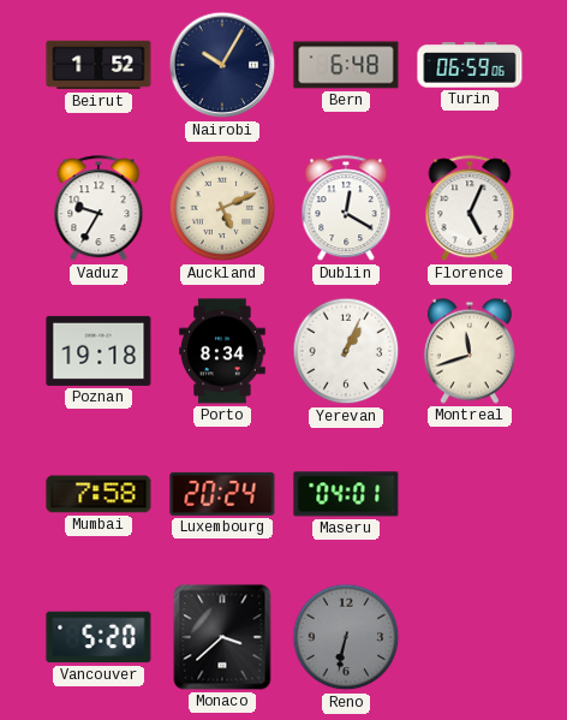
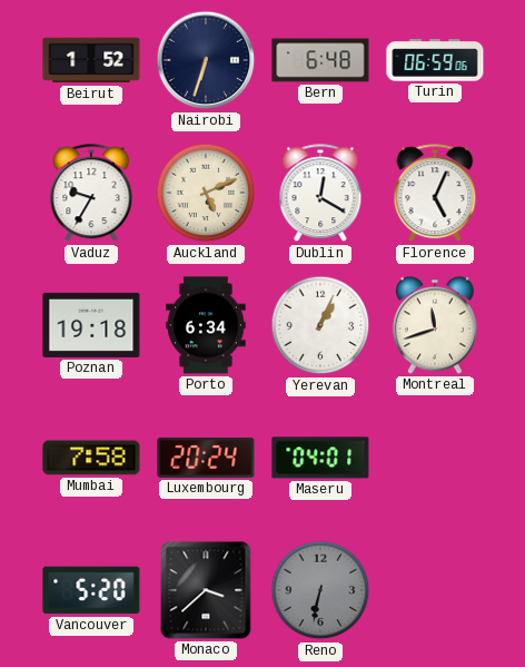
Nairobi: 10:05 -> 6:33 (206, 60)
Porto: 8:34 -> 6:34 (206, 325)
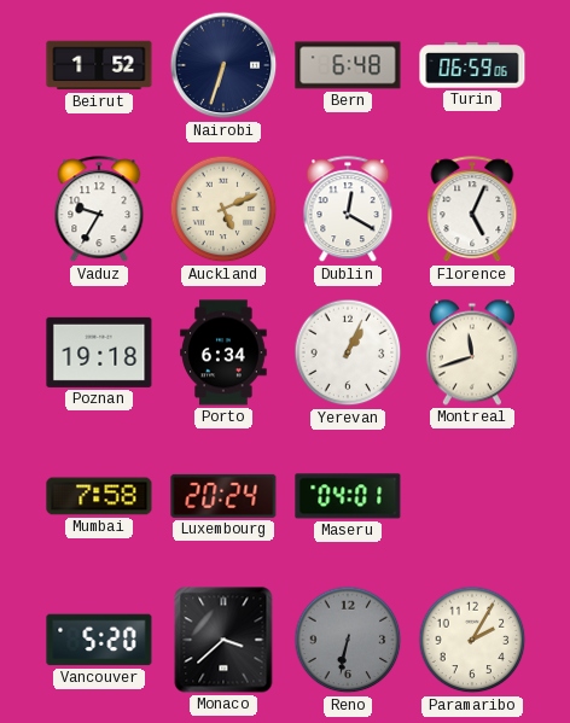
Paramaribo: none -> 2:05 (472, 640)
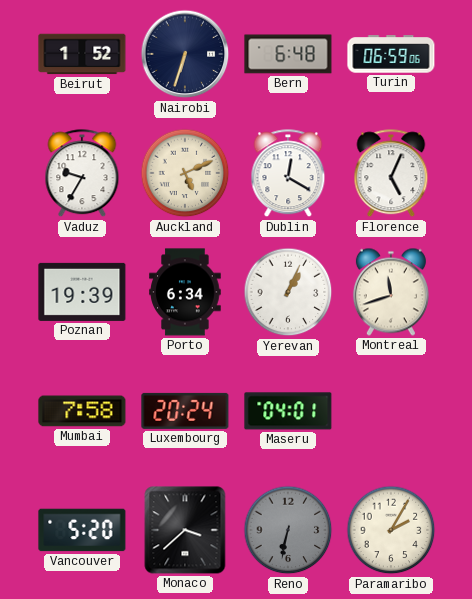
Poznan: 19:18 -> 19:39 (82, 292)
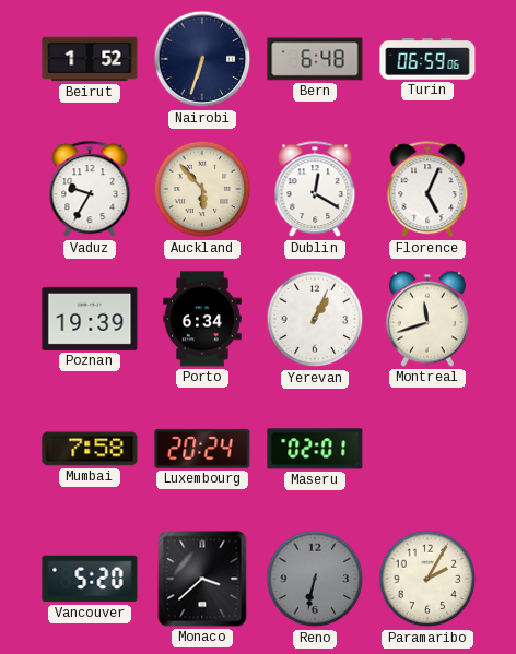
Auckland: 5:11 -> 5:53 (202, 189)
Maseru: 04:01 -> 02:01 (315, 449)
